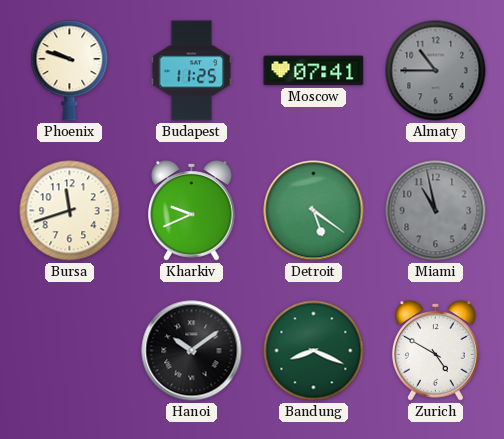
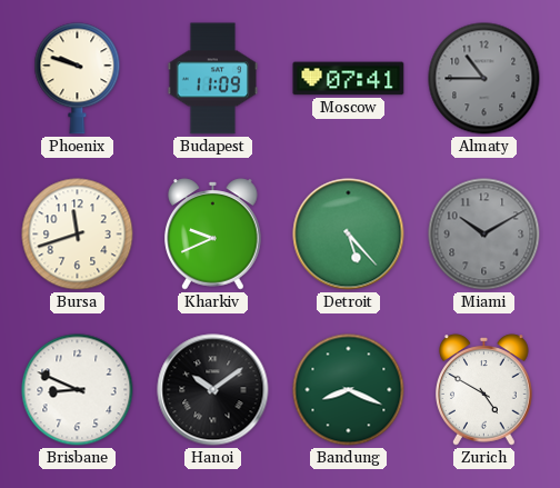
Budapest: 11:25 -> 11:09 (212, 79)
Detroit: 5:21 -> 5:23 (349, 235)
Miami: 10:58 -> 10:10 (484, 235)
Brisbane: none -> 8:49 (78, 390)
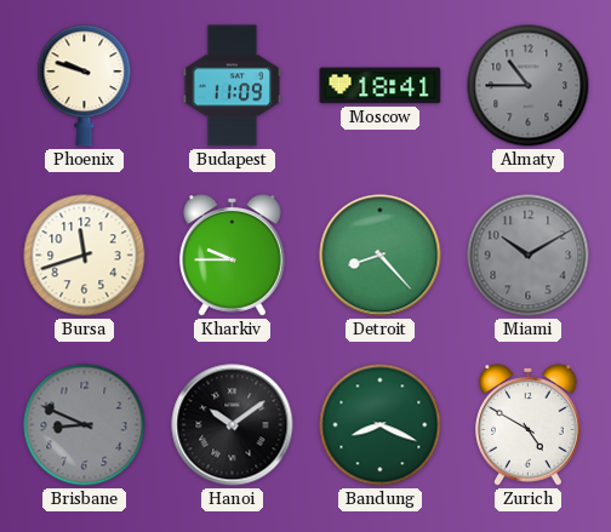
Moscow: 07:41 -> 18:41 (381, 86)
Kharkiv: 9:41 -> 9:45 (233, 256)
Detroit: 5:23 -> 8:23 (381, 256)
Brisbane dial: white -> grey (85, 425)
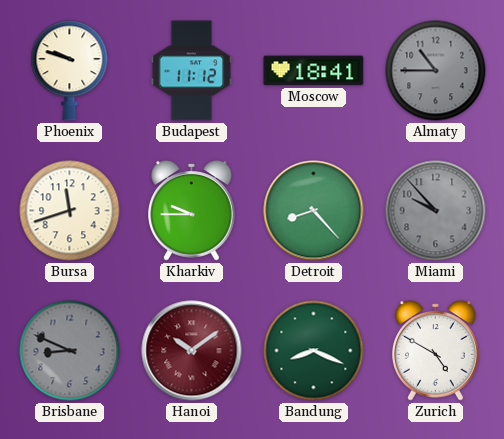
Budapest: 11:09 -> 11:12 (191, 71)
Miami: 10:10 -> 9:53 (436, 211)
Hanoi dial: black -> burgundy (192, 351)
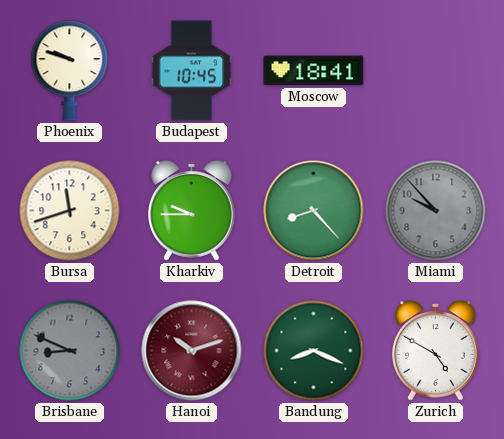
Budapest: 11:12 -> 10:45 (191, 71)
Almaty: 10:45 -> none (436, 71)
Hanoi: 10:09 -> 10:12 (192, 351)
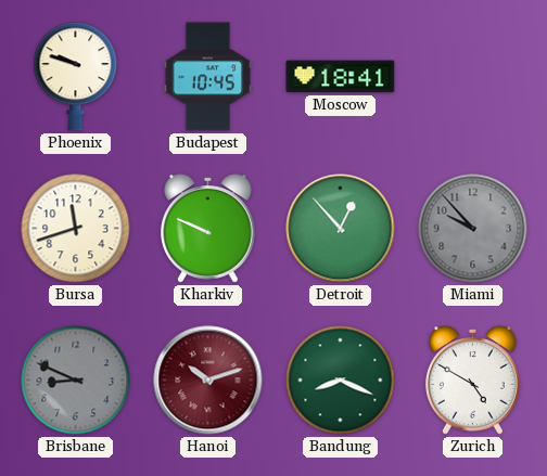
Kharkiv: 9:45 -> 9:49 (208, 229)
Detroit: 8:23 -> 12:53 (341, 229)
